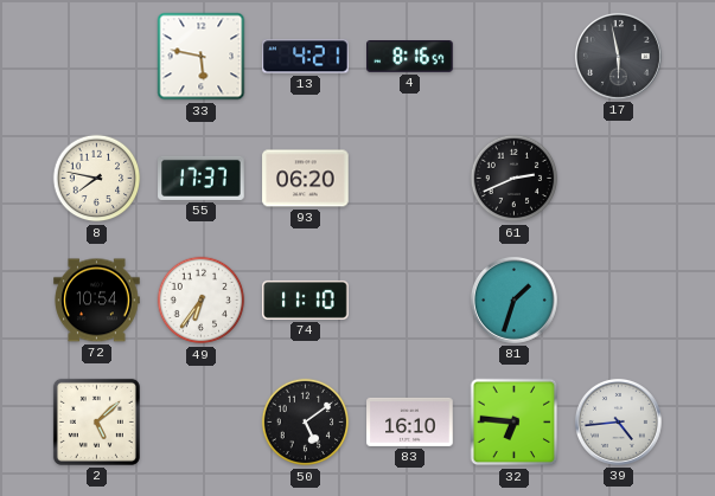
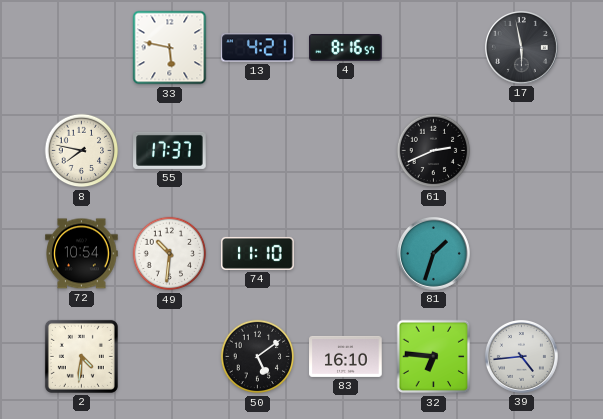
93: 06:20 -> none (306, 179)
49: 6:36 -> 10:31 (170, 254)
2: 5:08 -> 4:31 (81, 356)
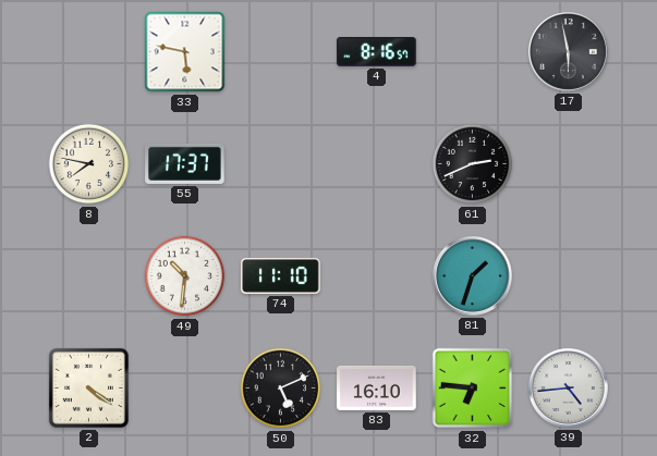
13: 4:21 -> none (258, 48)
72: 10:54 -> none (82, 254)
2: 4:31 -> 4:21 (88, 387)
50: 5:09 -> 5:11 (281, 389)
